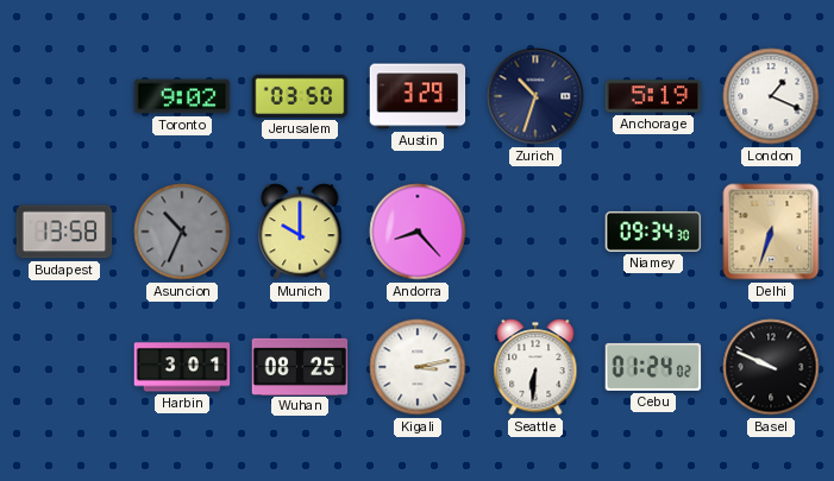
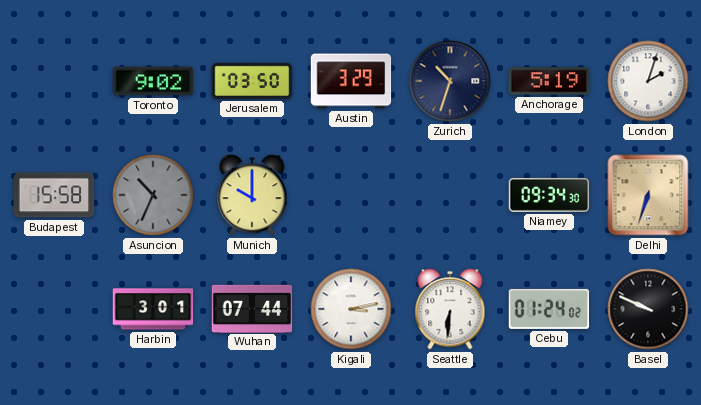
London: 1:19 -> 2:03 (648, 81)
Budapest: 13:58 -> 15:58 (54, 195)
Andorra: 8:23 -> none (418, 232)
Wuhan: 08:25 -> 07:44 (252, 308)
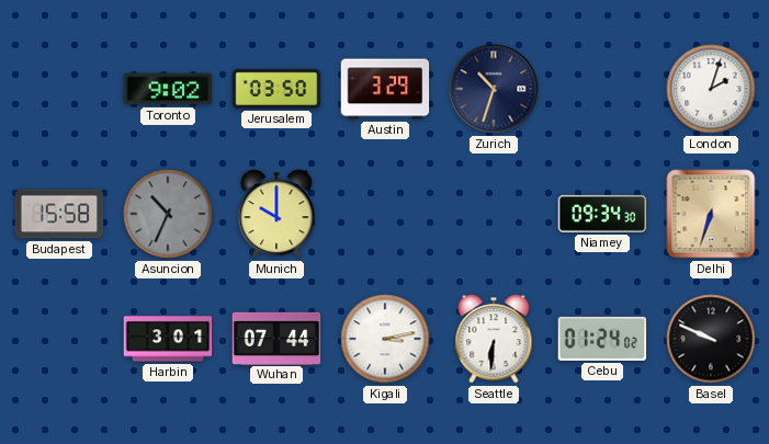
Anchorage: 5:19 -> none (549, 81)
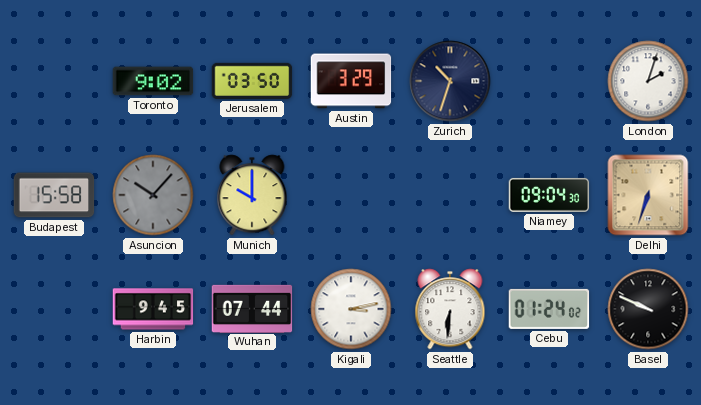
Asuncion: 10:34 -> 10:07 (153, 195)
Niamey: 09:34 -> 09:04 (549, 195)
Harbin: 3:01 -> 9:45 (153, 309)
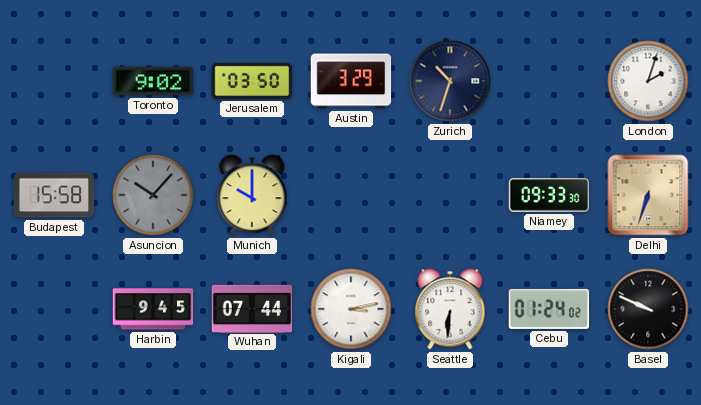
Niamey: 09:04 -> 09:33 (549, 195)
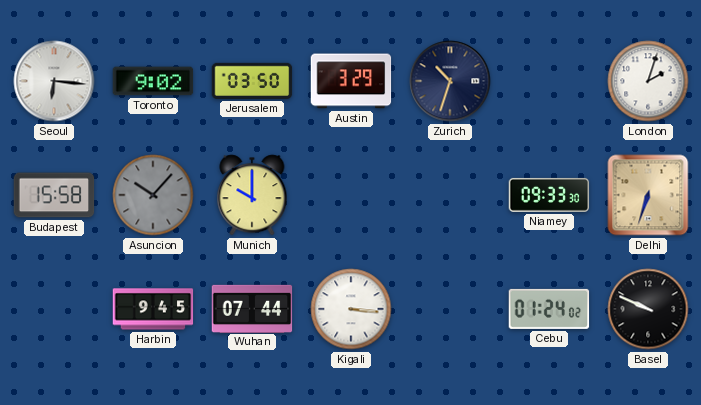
Seoul: none -> 6:16 (54, 81)
Kigali: 3:13 -> 3:16 (351, 309)
Seattle: 6:31 -> none (450, 309)
